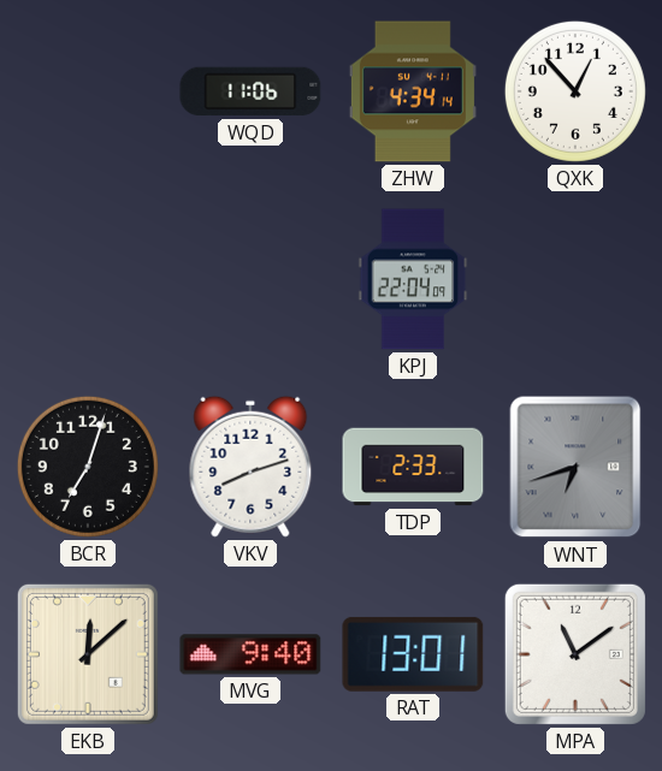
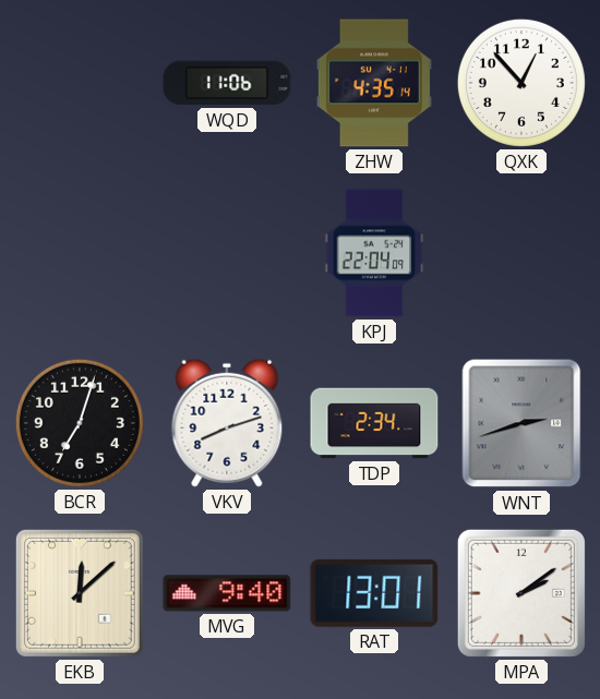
ZHW: 4:34 -> 4:35 (374, 83)
TDP: 2:33 -> 2:34 (374, 423)
WNT: 6:42 -> 2:42 (521, 423)
MPA: 11:09 -> 2:09 (521, 593)
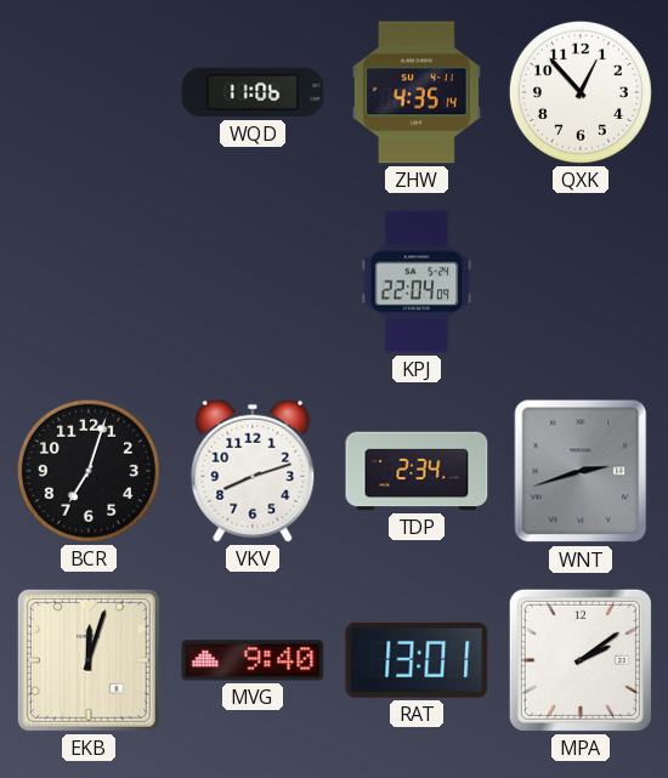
EKB: 12:08 -> 12:03 (89, 660)
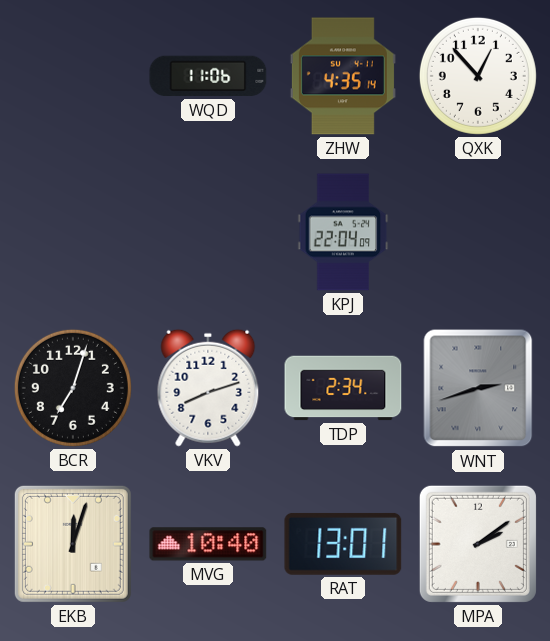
MVG: 9:40 -> 10:40 (208, 544)
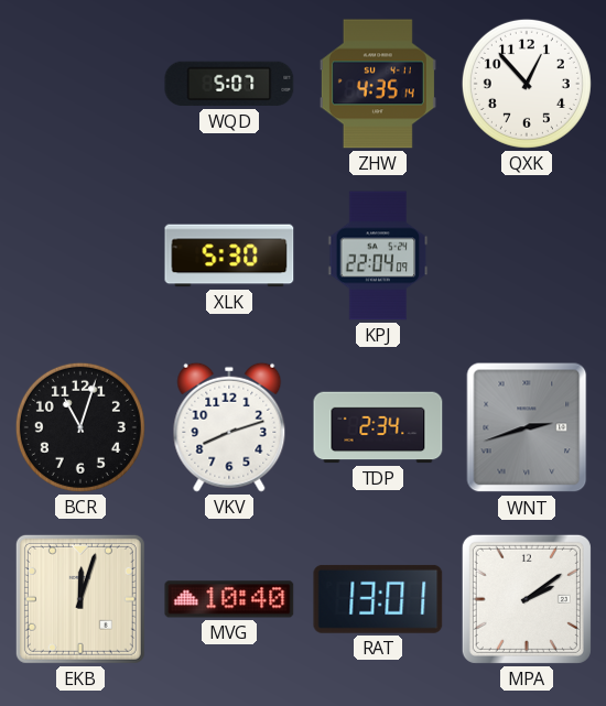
WQD: 11:06 -> 5:07 (229, 84)
XLK: none -> 5:30 (229, 256)
BCR: 7:03 -> 11:03 (80, 427)
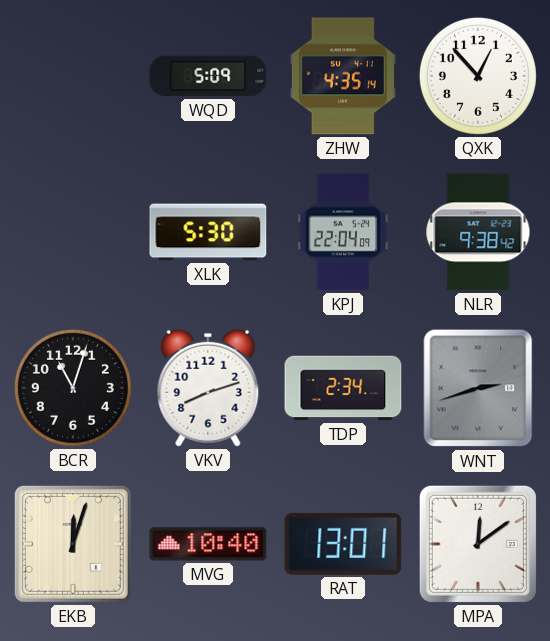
WQD: 5:07 -> 5:09 (208, 76)
NLR: none -> 9:38 (478, 232)
MPA: 2:09 -> 12:09 (478, 544)
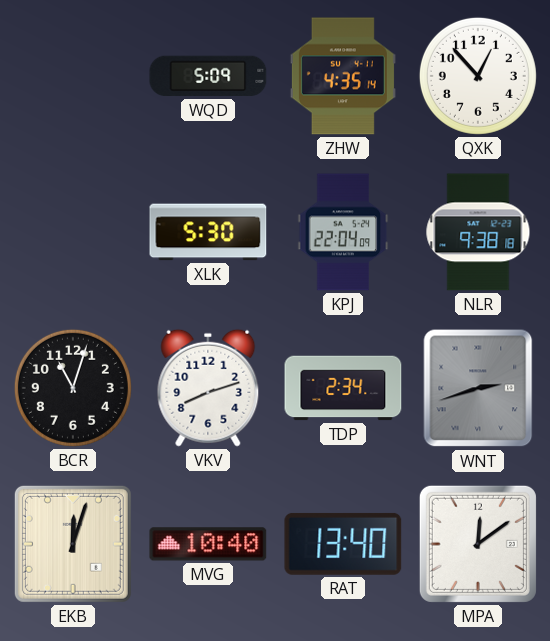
NLR: 9:38:42 -> 9:38:18 (478, 232)
RAT: 13:01 -> 13:40 (343, 544)
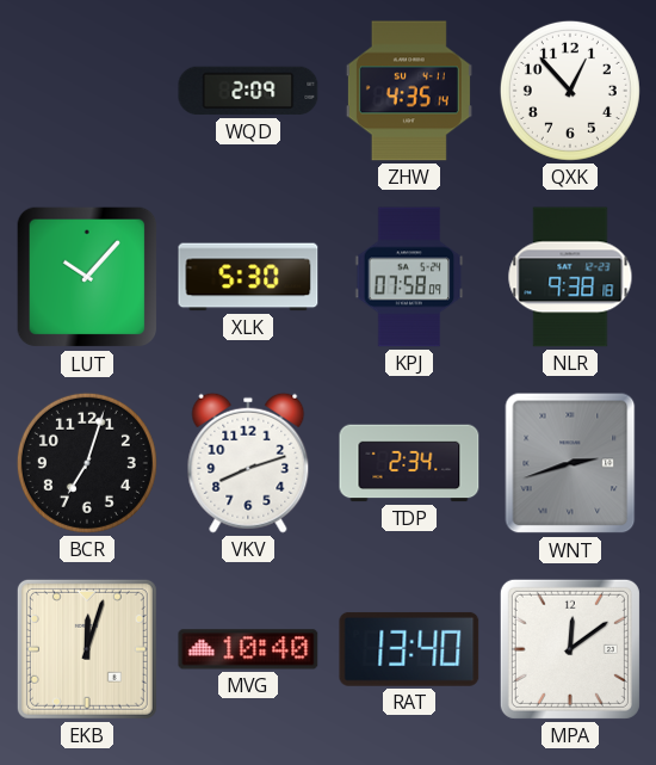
WQD: 5:09 -> 2:09 (248, 91)
LUT: none -> 10:07 (87, 277)
KPJ: 22:04 -> 07:58 (409, 277)
BCR: 11:03 -> 7:03 (87, 463)
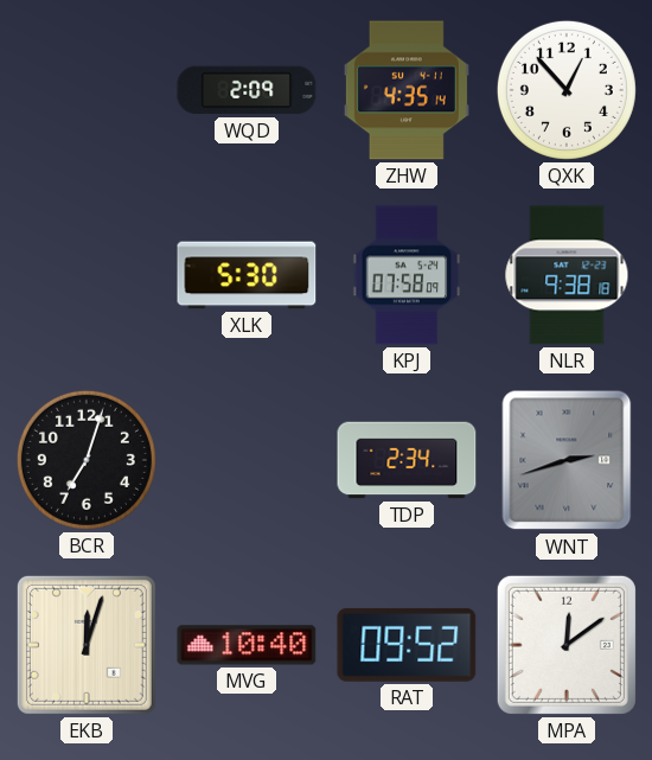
LUT: 10:07 -> none (87, 277)
VKV: 8:12 -> none (248, 463)
RAT: 13:40 -> 09:52 (407, 645)
